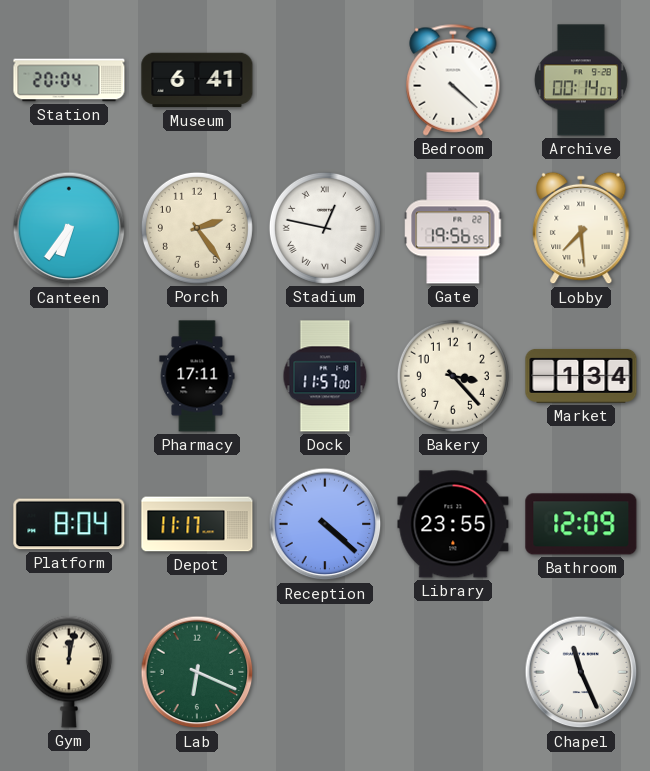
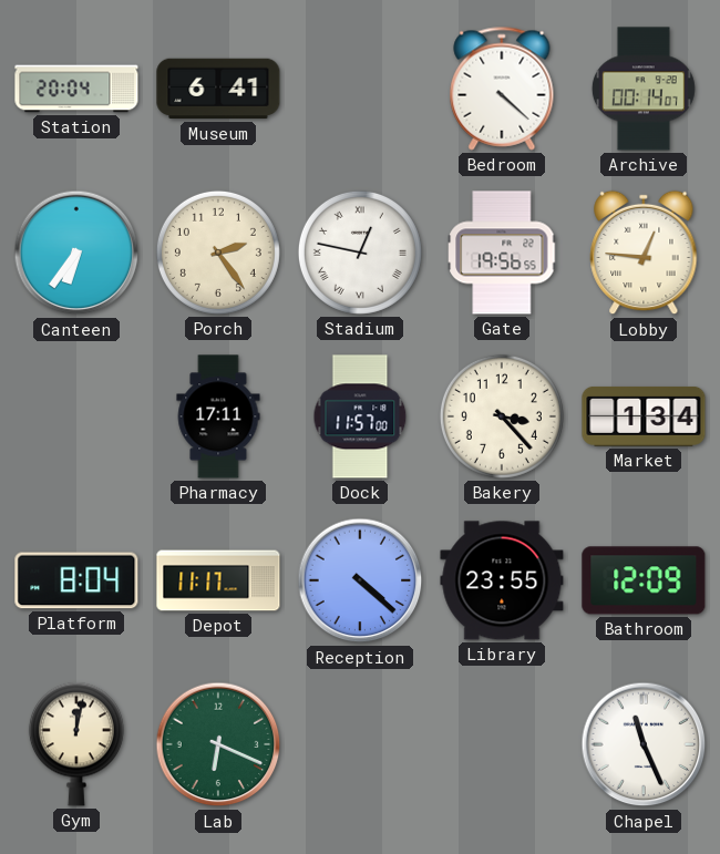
Lobby: 7:29 -> 12:46 (644, 253)
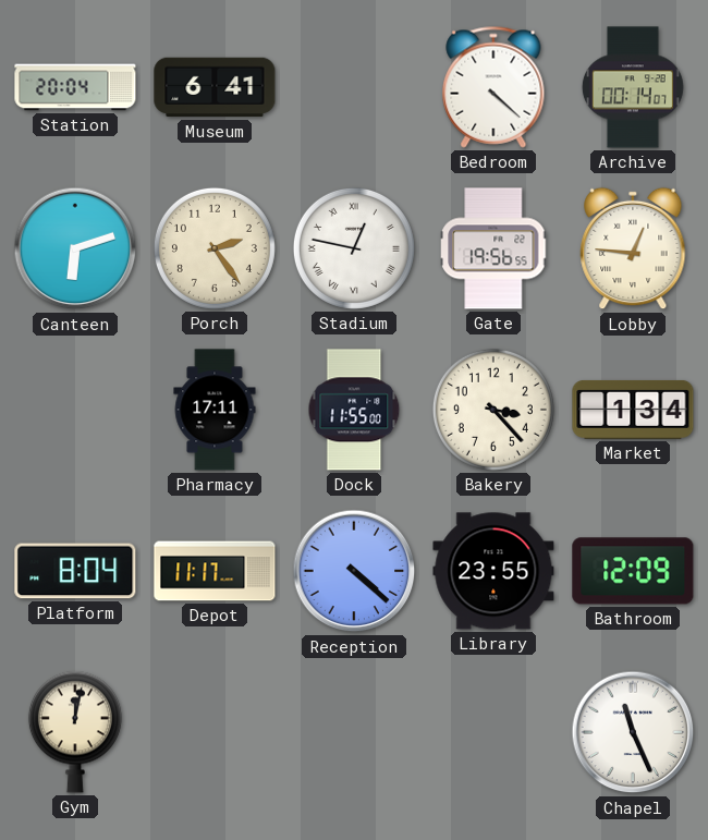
Canteen: 6:36 -> 6:12 (75, 248)
Dock: 11:57 -> 11:55 (354, 410)
Lab: 6:19 -> none (218, 744)
